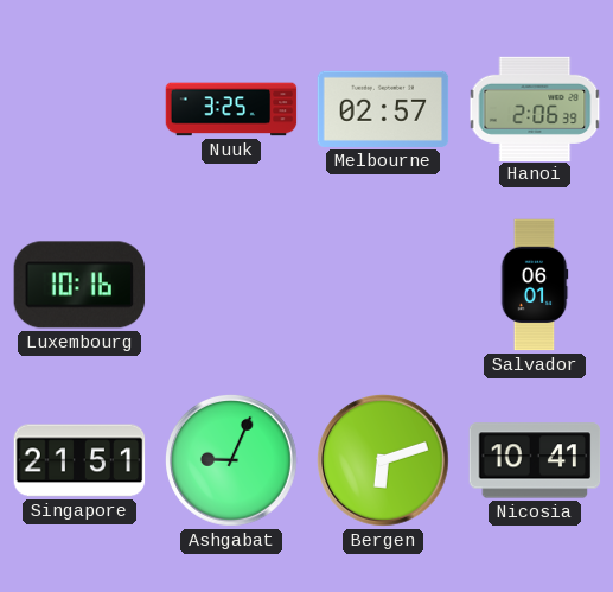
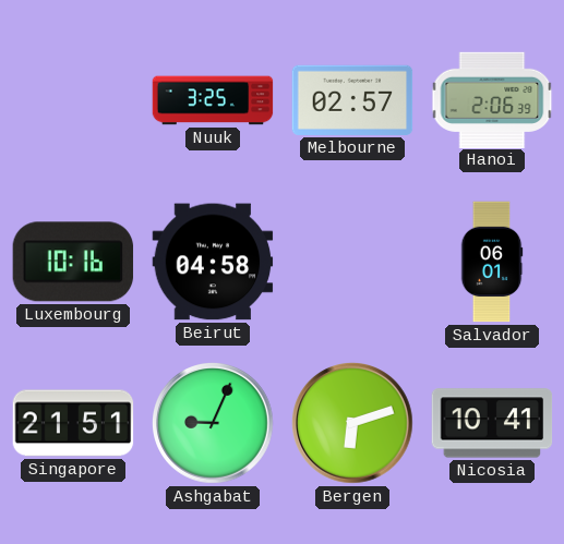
Beirut: none -> 04:58 (213, 262)
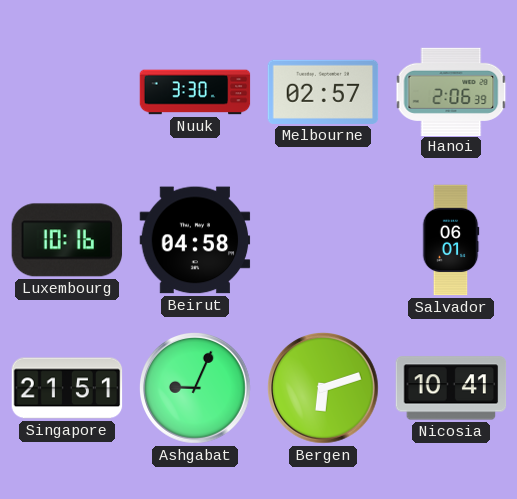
Nuuk: 3:25 -> 3:30 (195, 92)
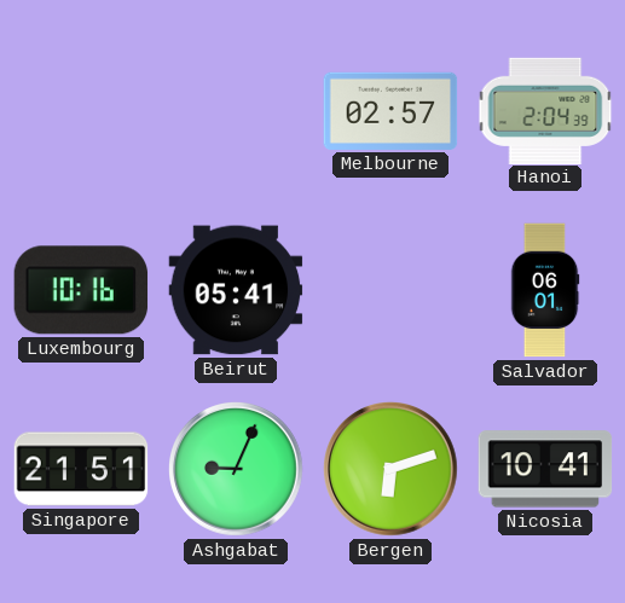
Nuuk: 3:30 -> none (195, 92)
Hanoi: 2:06 -> 2:04 (545, 110)
Beirut: 04:58 -> 05:41 (236, 290)
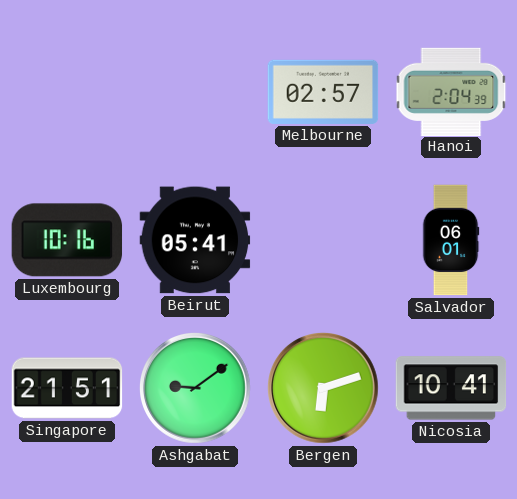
Ashgabat: 9:04 -> 9:09 (195, 388)
